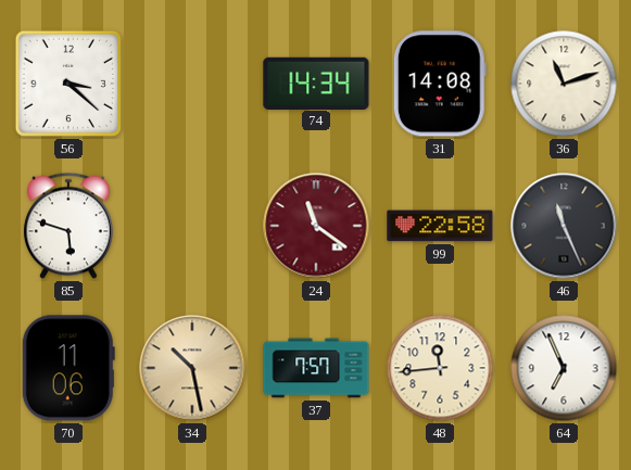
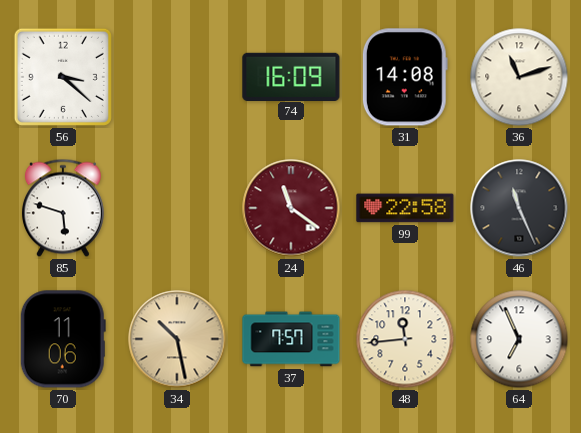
74: 14:34 -> 16:09 (291, 76)
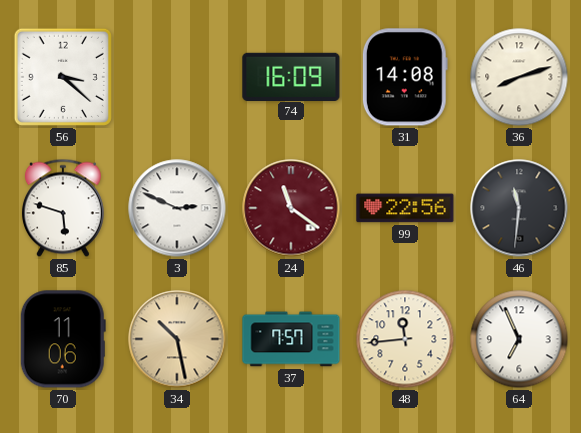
36: 11:12 -> 8:12 (519, 77)
3: none -> 2:49 (177, 208)
99: 22:58 -> 22:56 (405, 208)
46: 11:26 -> 11:31 (519, 208)
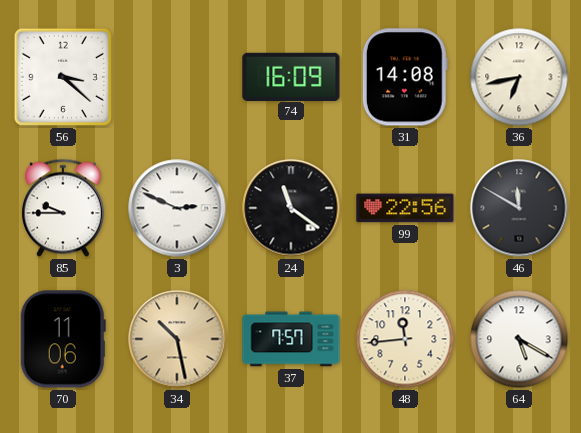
36: 8:12 -> 6:43 (519, 77)
85: 5:48 -> 9:45 (63, 208)
24 dial: burgundy -> black (291, 208)
46: 11:31 -> 11:50 (519, 208)
64: 6:56 -> 5:20 (519, 339)
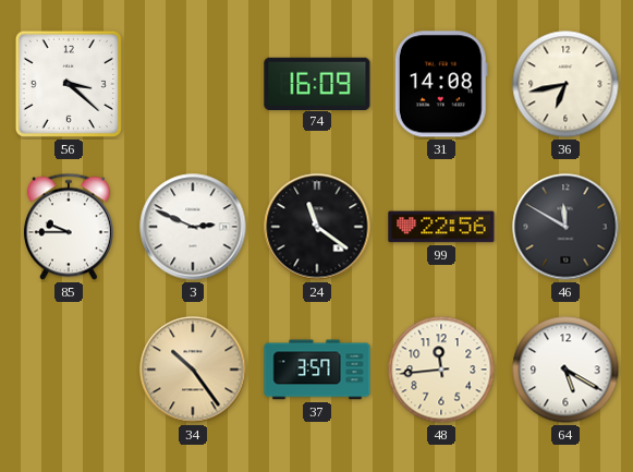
70: 11:06 -> none (63, 339)
34: 10:28 -> 10:24 (193, 370)
37: 7:57 -> 3:57 (317, 370)
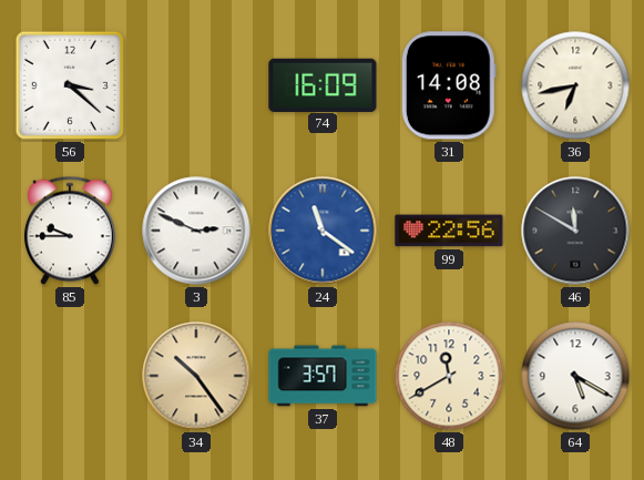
24 dial: black -> blue (323, 231)
48: 11:44 -> 11:40 (449, 376)
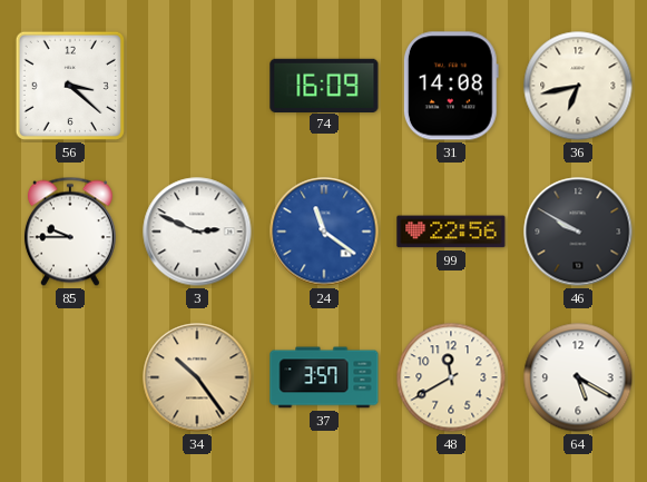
46: 11:50 -> 9:50 (578, 232)
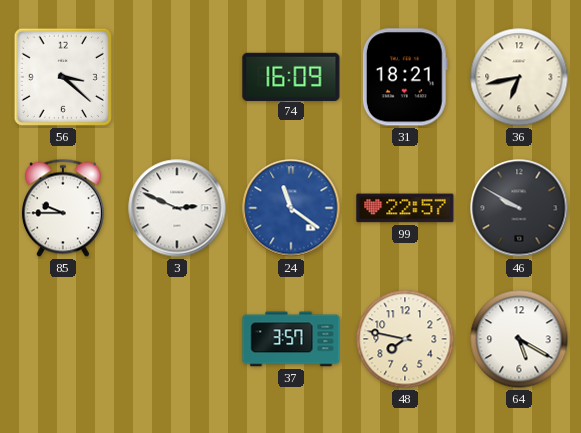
31: 14:08 -> 18:21 (405, 77)
99: 22:56 -> 22:57 (405, 208)
34: 10:24 -> none (197, 377)
48: 11:40 -> 7:47 (405, 339)
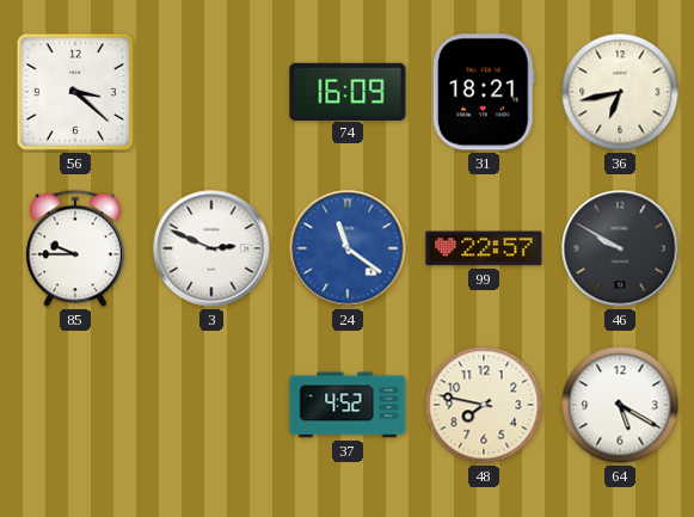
37: 3:57 -> 4:52 (348, 405)
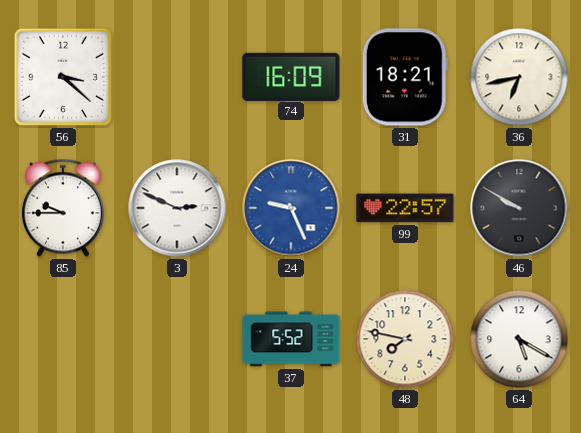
24: 11:21 -> 9:26 (291, 208)
37: 4:52 -> 5:52 (291, 339)
